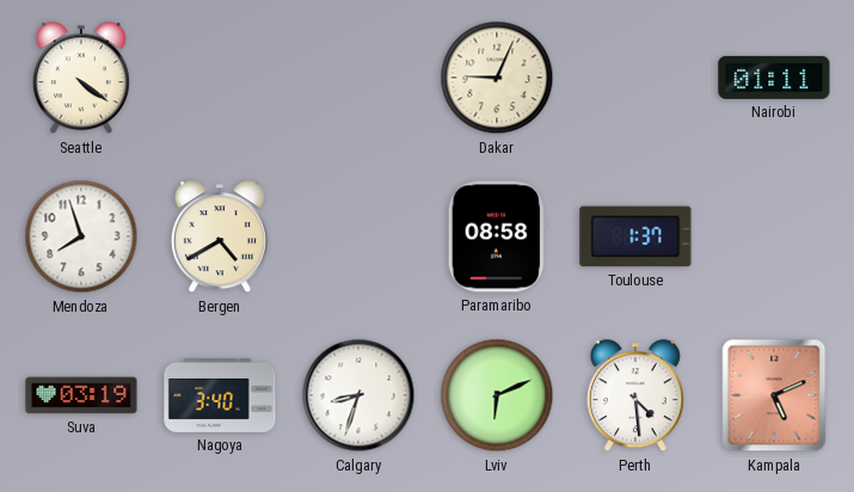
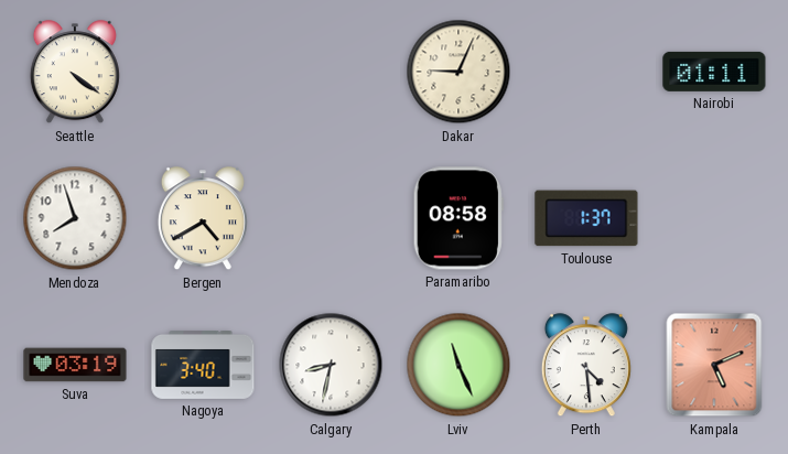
Calgary: 8:33 -> 8:32 (331, 365)
Lviv: 6:11 -> 11:26 (458, 365)
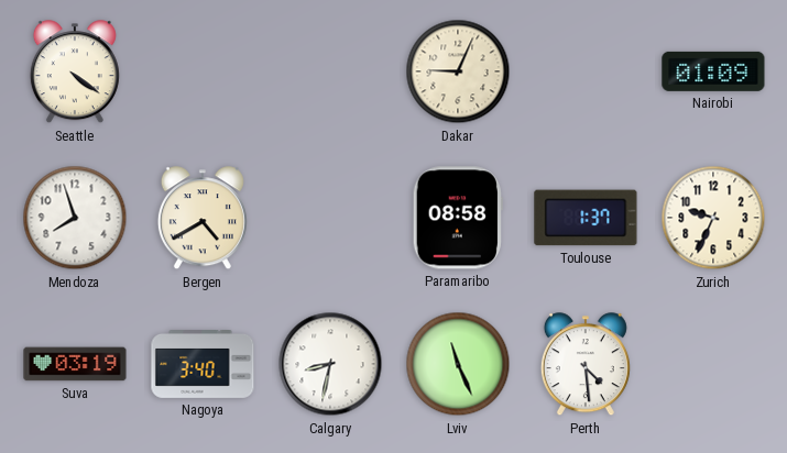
Nairobi: 01:11 -> 01:09 (713, 71)
Zurich: none -> 9:34 (713, 218)
Kampala: 5:11 -> none (714, 365)
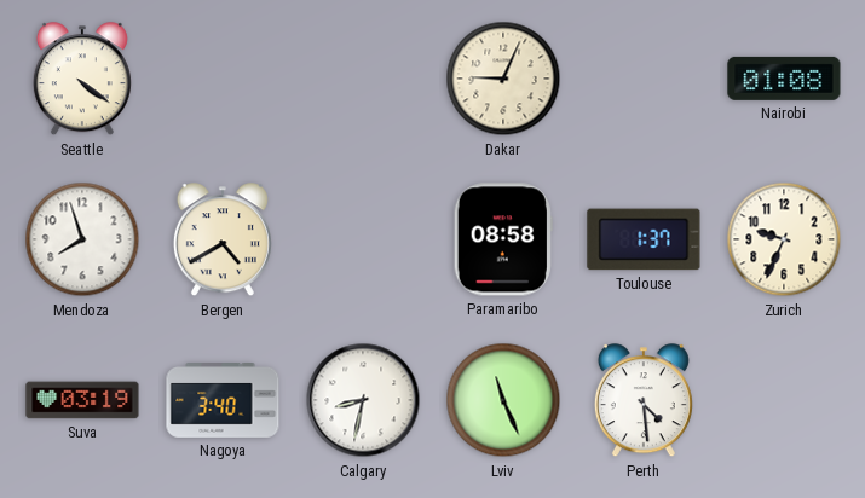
Nairobi: 01:09 -> 01:08 (784, 79)
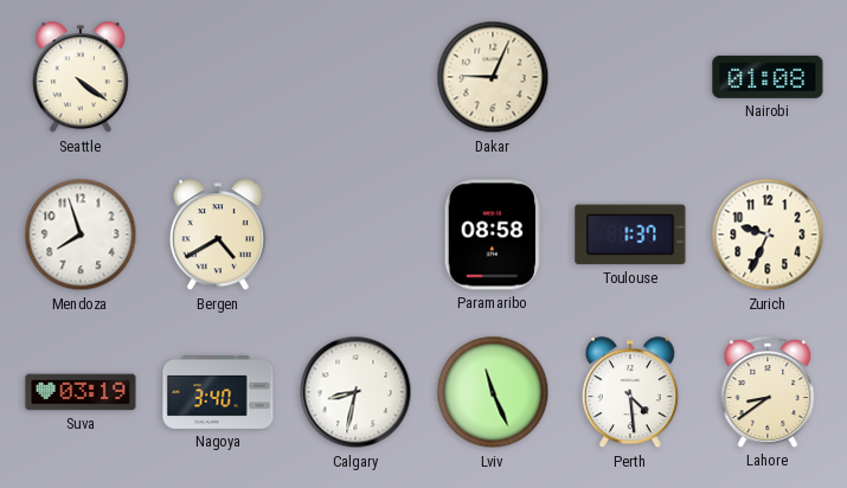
Lahore: none -> 8:39 (768, 392)
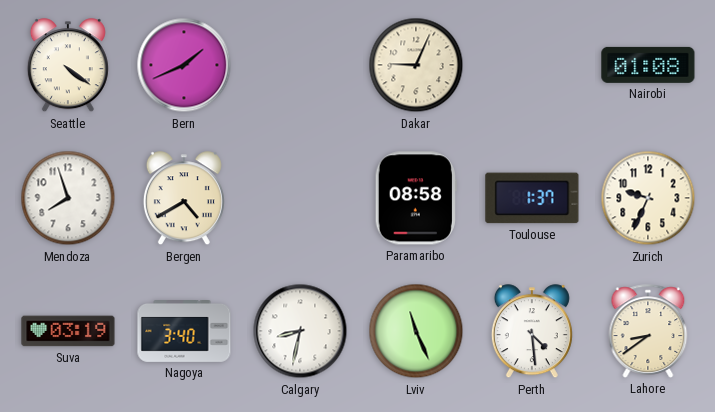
Bern: none -> 1:41 (184, 65)
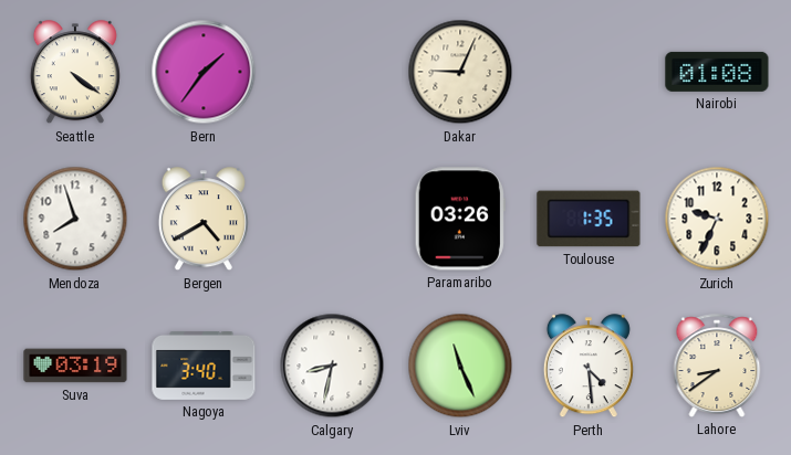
Bern: 1:41 -> 1:36 (204, 72)
Paramaribo: 08:58 -> 03:26 (460, 219)
Toulouse: 1:37 -> 1:35 (589, 219)
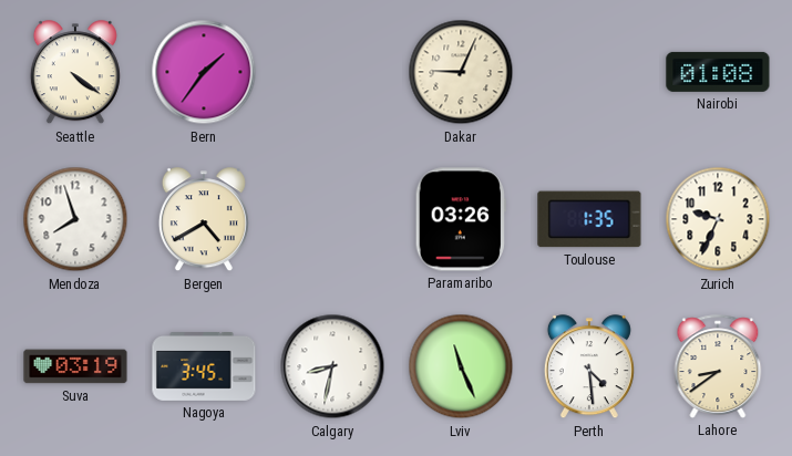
Nagoya: 3:40 -> 3:45 (204, 367)
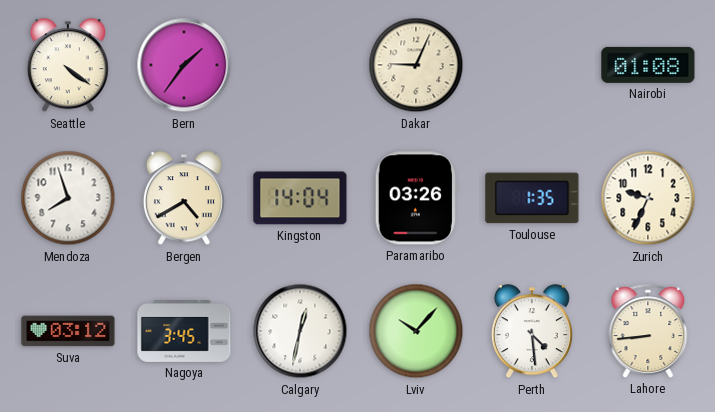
Kingston: none -> 14:04 (300, 198)
Suva: 03:19 -> 03:12 (68, 331)
Calgary: 8:32 -> 12:32 (300, 331)
Lviv: 11:26 -> 10:07 (416, 331)
Lahore: 8:39 -> 8:44 (648, 331)
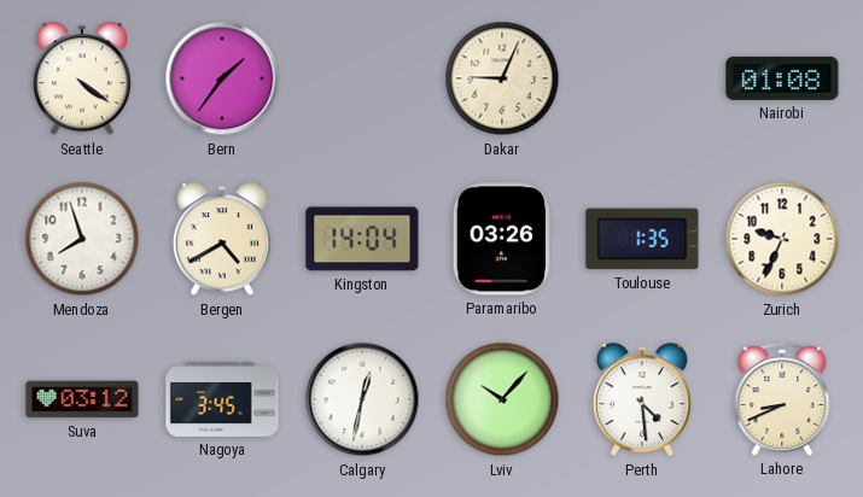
Lahore: 8:44 -> 8:41 (782, 399)
